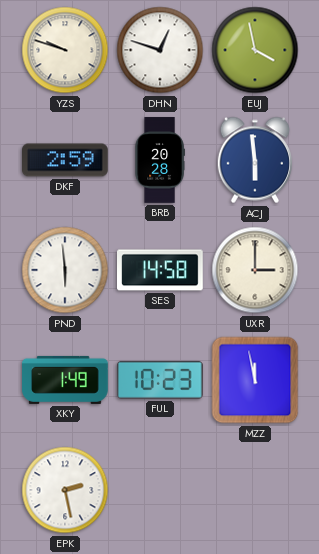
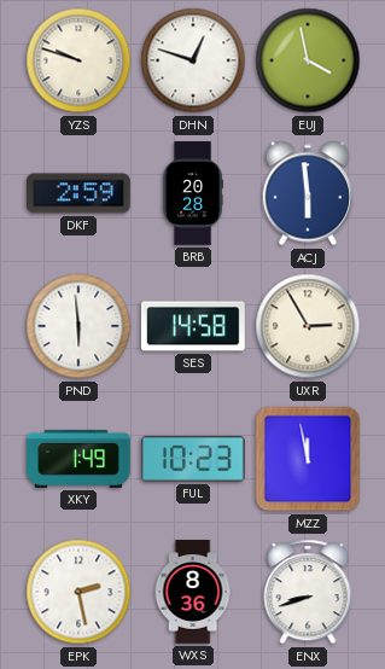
UXR: 3:00 -> 2:55 (308, 326)
WXS: none -> 8:36 (193, 592)
ENX: none -> 8:42 (308, 592)
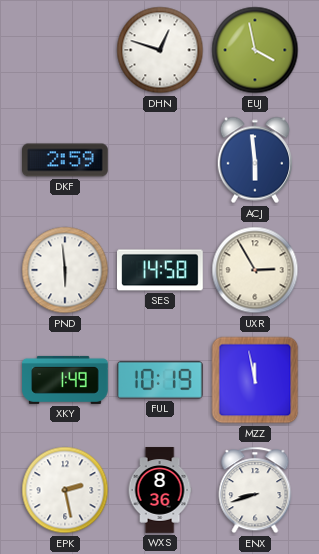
YZS: 9:48 -> none (78, 60)
BRB: 20:28 -> none (193, 193)
FUL: 10:23 -> 10:19 (160, 380)
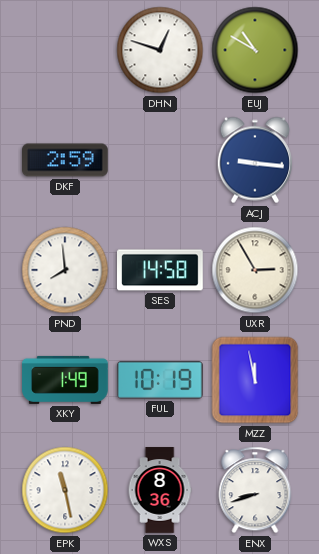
EUJ: 3:58 -> 10:50 (255, 50)
ACJ: 5:59 -> 9:16 (254, 160)
PND: 5:59 -> 7:59 (65, 270)
EPK: 2:28 -> 11:28 (65, 490)
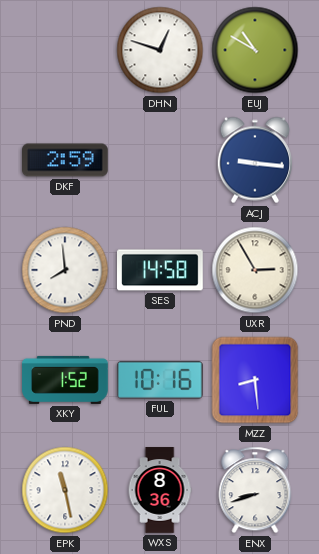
XKY: 1:49 -> 1:52 (65, 380)
FUL: 10:19 -> 10:16 (160, 380)
MZZ: 11:58 -> 8:29 (255, 380)
